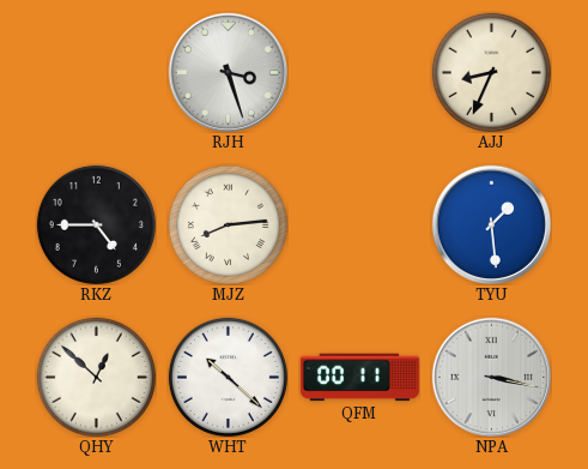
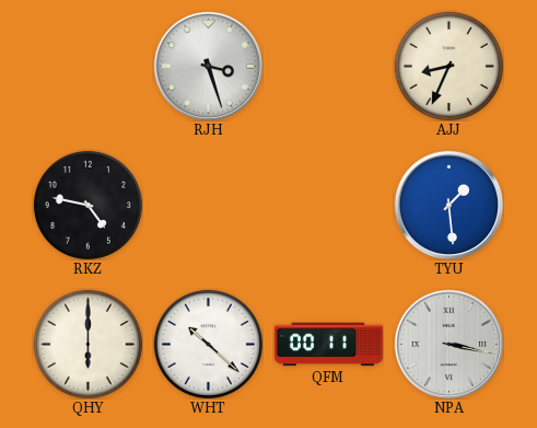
RKZ: 4:45 -> 4:47 (87, 205)
MJZ: 8:14 -> none (228, 224)
QHY: 12:52 -> 6:00 (87, 344)
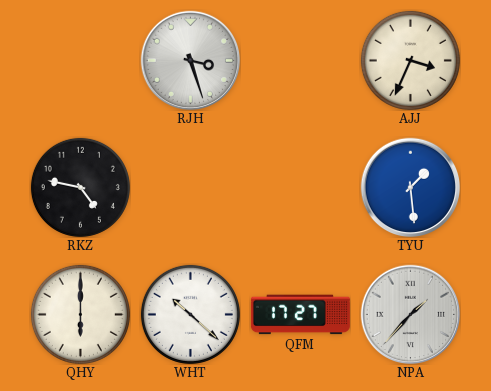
AJJ: 8:34 -> 3:34 (410, 60)
QFM: 00:11 -> 17:27 (300, 315)
NPA: 3:17 -> 1:37 (410, 314)
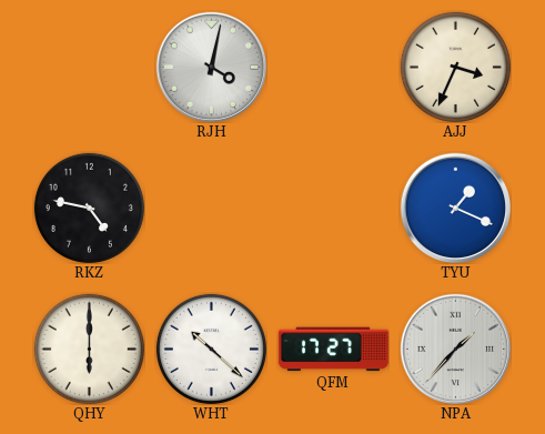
RJH: 3:27 -> 4:02 (211, 67)
TYU: 1:29 -> 1:19 (455, 208)
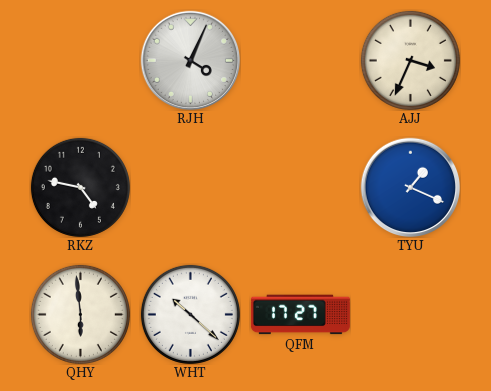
RJH: 4:02 -> 4:04 (190, 60)
QHY: 6:00 -> 5:59 (80, 314)
NPA: 1:37 -> none (455, 349)
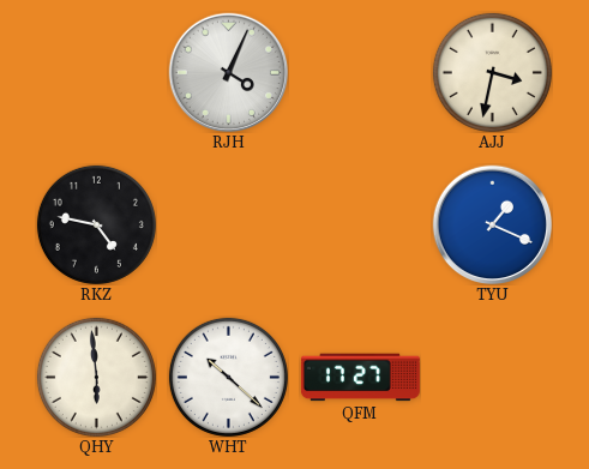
AJJ: 3:34 -> 3:32 (492, 72)
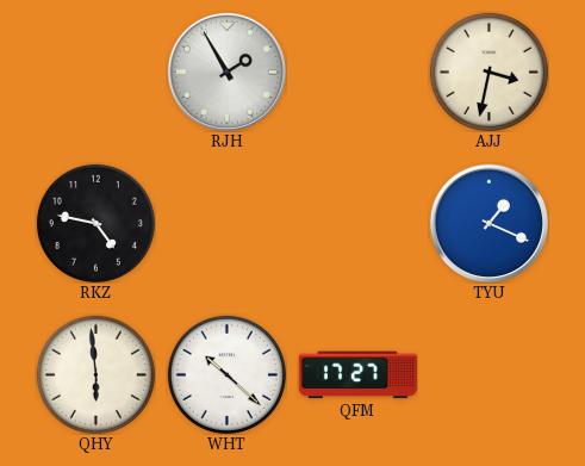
RJH: 4:04 -> 1:55 (226, 72)
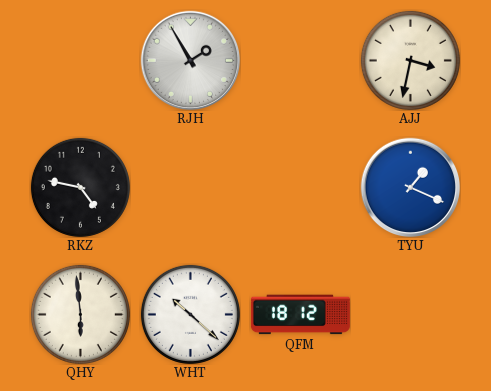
QFM: 17:27 -> 18:12 (300, 315)
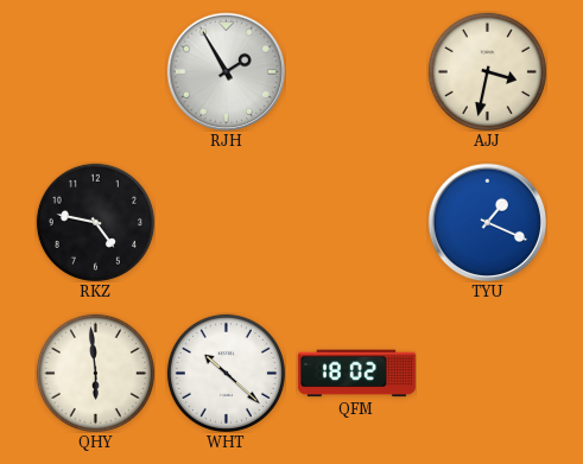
QFM: 18:12 -> 18:02 (356, 374)
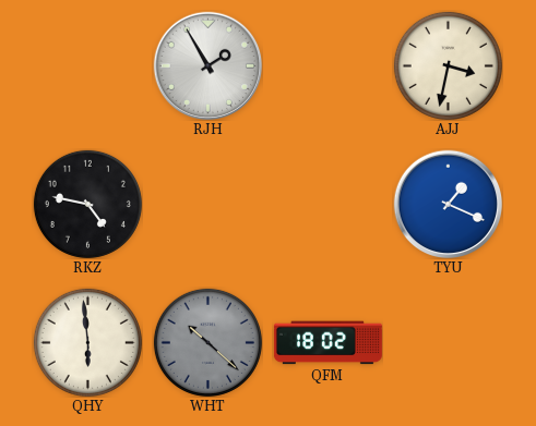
WHT dial: white -> grey (207, 342)
